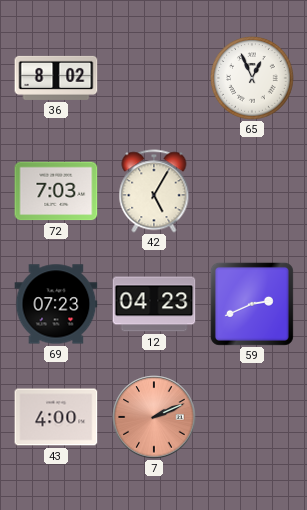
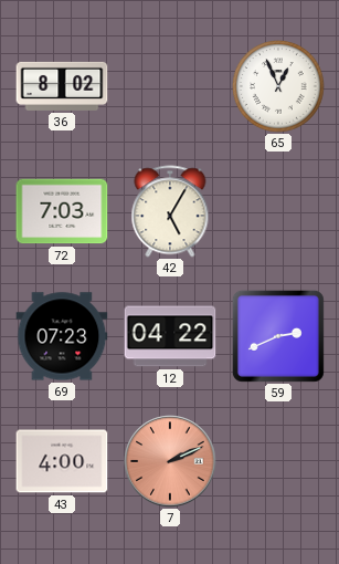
12: 04:23 -> 04:22 (170, 336)
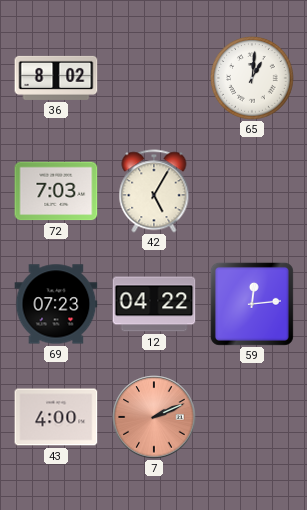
65: 12:56 -> 1:01 (252, 78)
59: 2:41 -> 12:14 (252, 304)
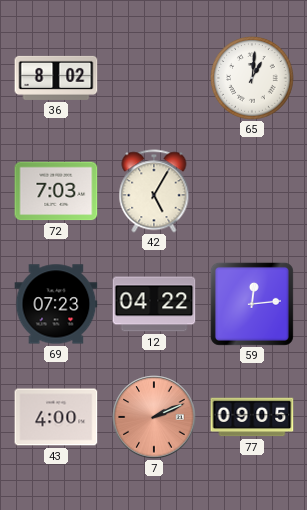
77: none -> 09:05 (252, 417)
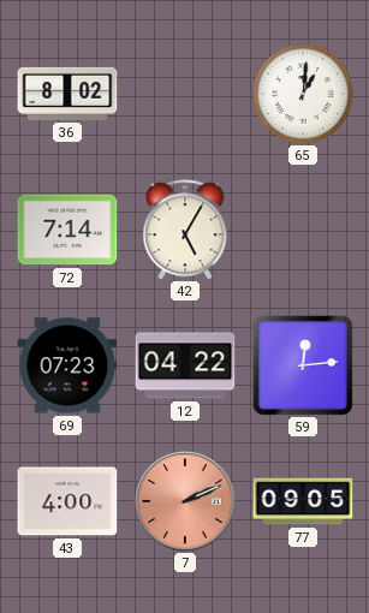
72: 7:03 -> 7:14 (67, 230)
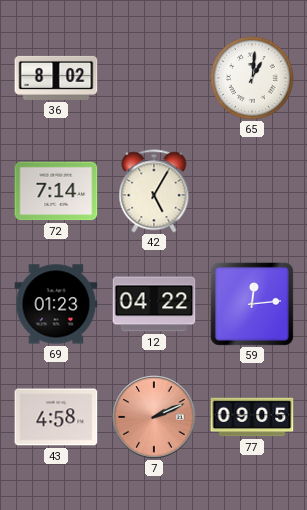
69: 07:23 -> 01:23 (56, 304)
43: 4:00 -> 4:58 (56, 417)
